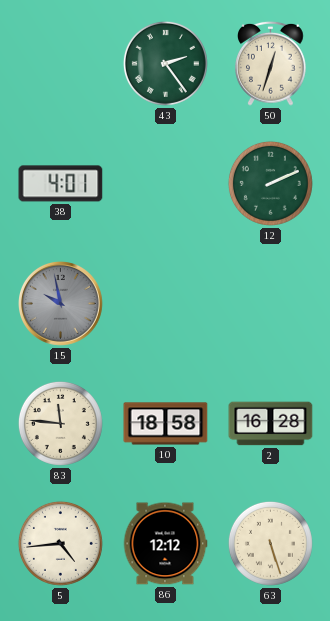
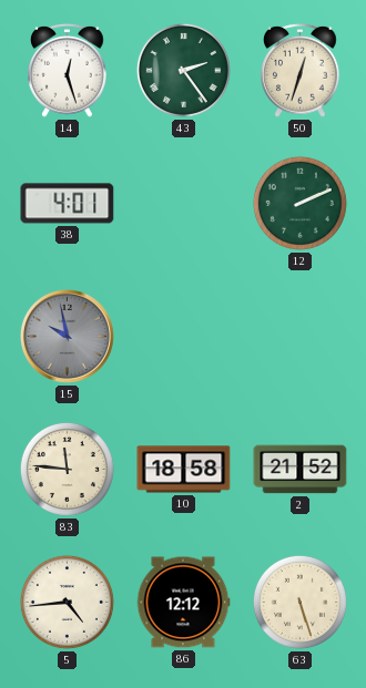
14: none -> 12:27 (68, 70)
2: 16:28 -> 21:52 (301, 470)
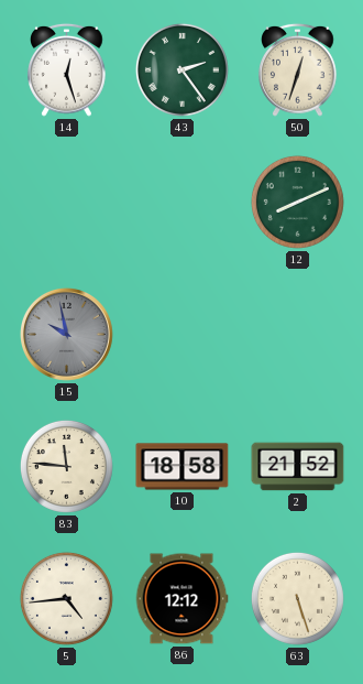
38: 4:01 -> none (68, 204)
12: 2:11 -> 8:11 (297, 202)
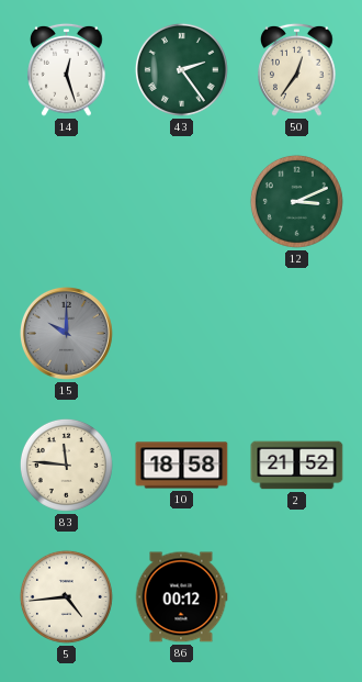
50: 12:33 -> 12:36 (297, 69)
12: 8:11 -> 3:11 (296, 201)
15: 9:58 -> 10:00 (67, 334)
86: 12:12 -> 00:12 (181, 597)
63: 5:27 -> none (297, 598)
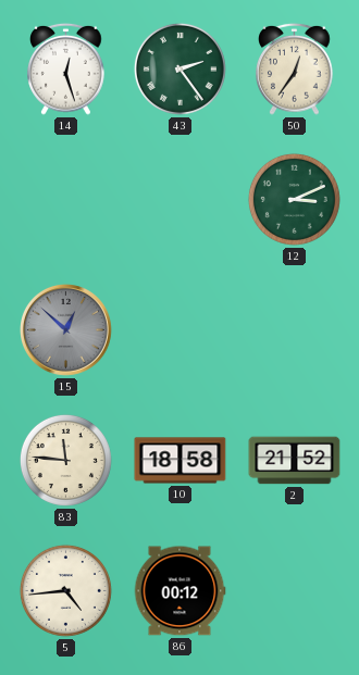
15: 10:00 -> 12:52 (66, 330)
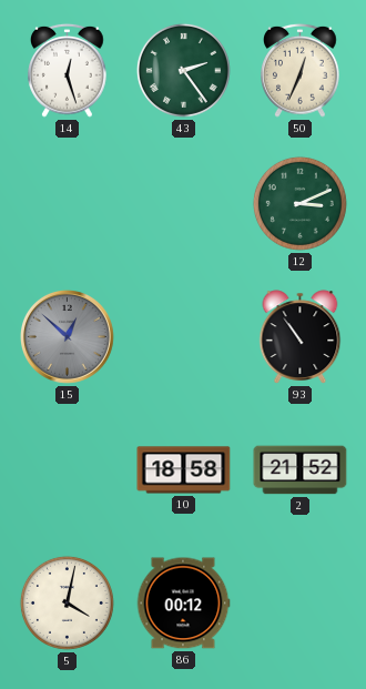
50: 12:36 -> 12:34 (301, 70)
93: none -> 10:54 (301, 337)
83: 11:46 -> none (65, 460)
5: 4:44 -> 4:02 (67, 602)
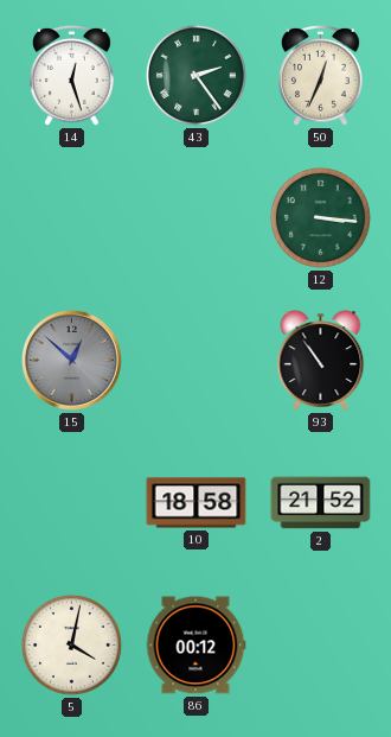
12: 3:11 -> 3:16 (320, 217)
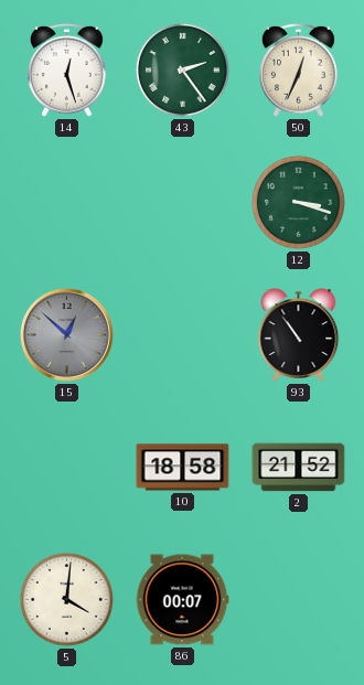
12: 3:16 -> 3:18 (298, 202)
5: 4:02 -> 4:01 (66, 599)
86: 00:12 -> 00:07 (182, 600)
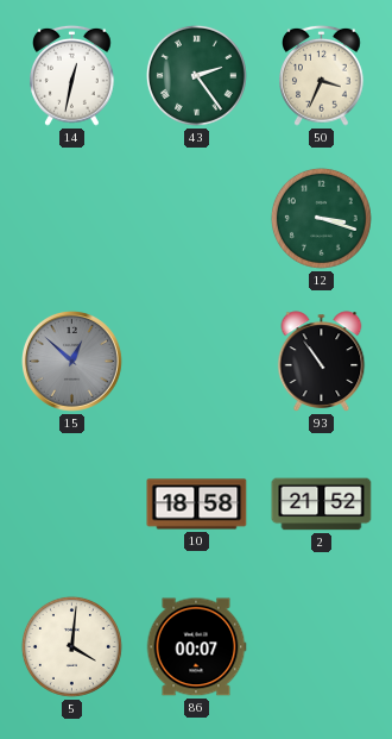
14: 12:27 -> 12:32 (72, 75)
50: 12:34 -> 3:34 (322, 75)
